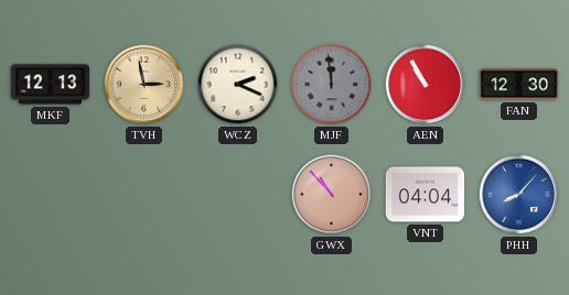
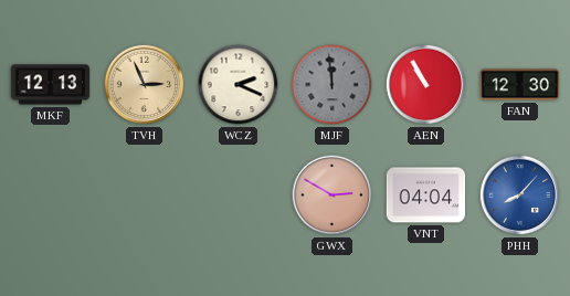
TVH: 2:58 -> 2:56 (145, 85)
GWX: 10:53 -> 2:50 (332, 195)
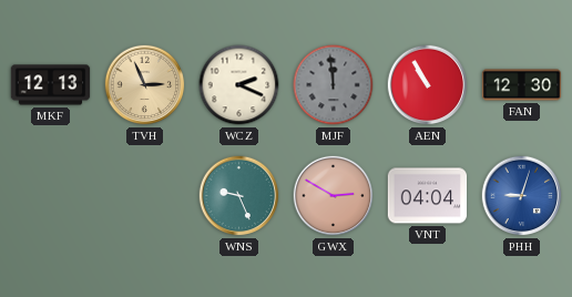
WNS: none -> 9:26 (239, 196)
PHH: 8:07 -> 9:03 (522, 196)
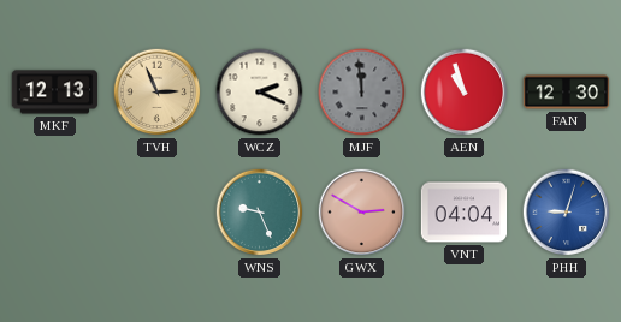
AEN: 10:55 -> 10:57 (465, 93)
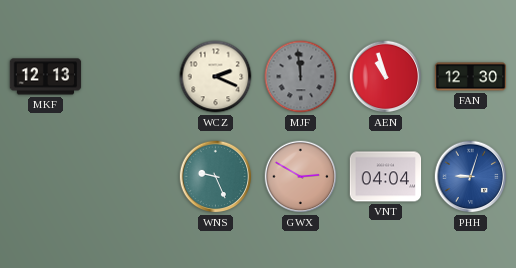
TVH: 2:56 -> none (158, 93)
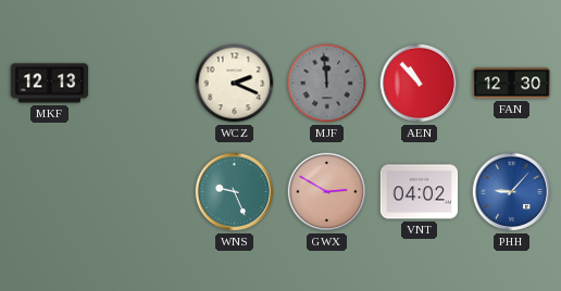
AEN: 10:57 -> 10:53 (420, 84)
VNT: 04:04 -> 04:02 (420, 192)
PHH: 9:03 -> 9:07 (512, 192)
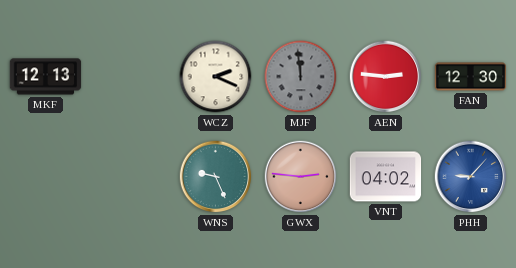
AEN: 10:53 -> 2:46 (386, 77)
GWX: 2:50 -> 2:46 (301, 177)
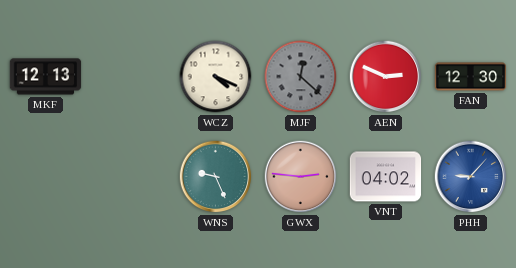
WCZ: 2:19 -> 4:19 (216, 77)
MJF: 11:59 -> 12:22 (301, 77)
AEN: 2:46 -> 2:49 (386, 77)
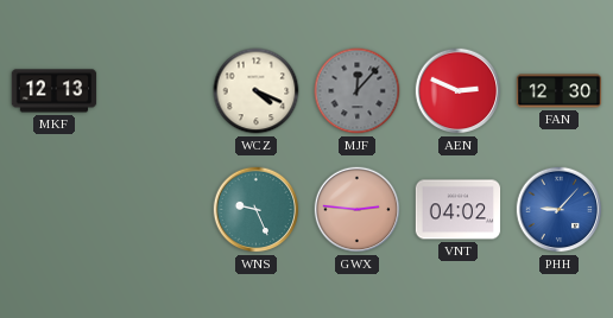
MJF: 12:22 -> 12:07 (358, 91)
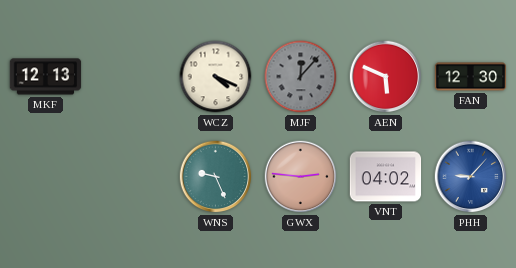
AEN: 2:49 -> 5:49 (386, 77)
